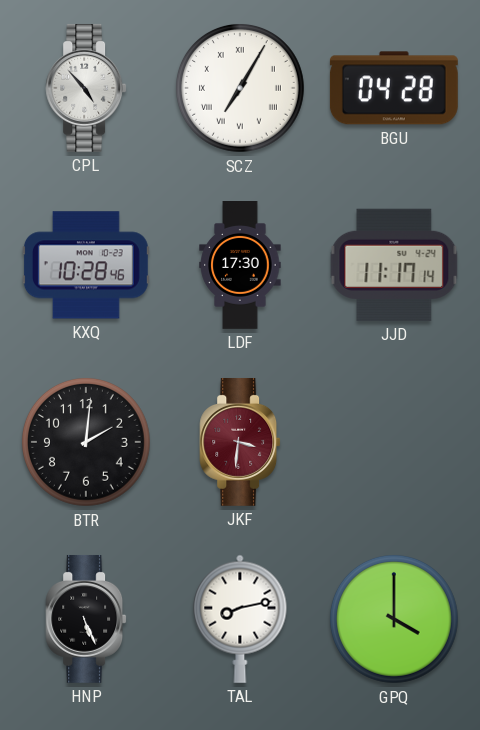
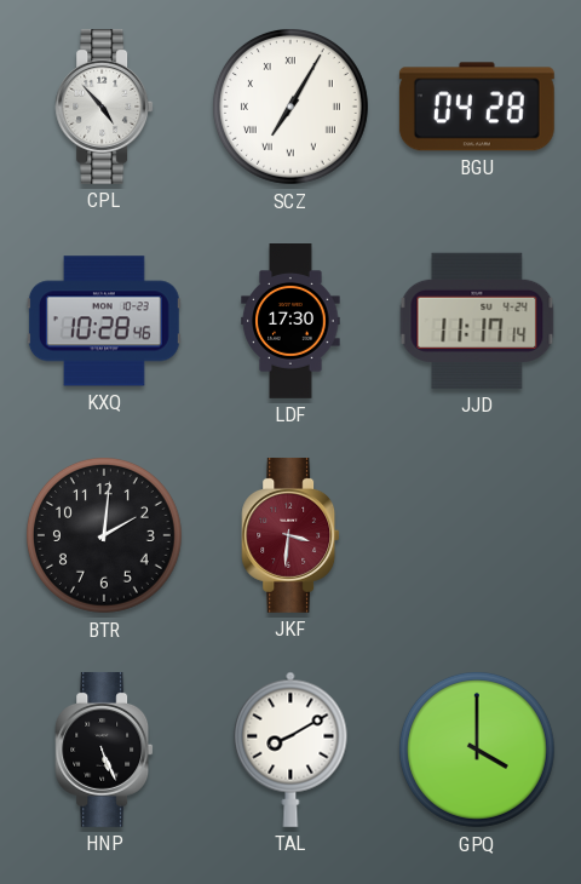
TAL: 8:13 -> 8:10 (290, 750)
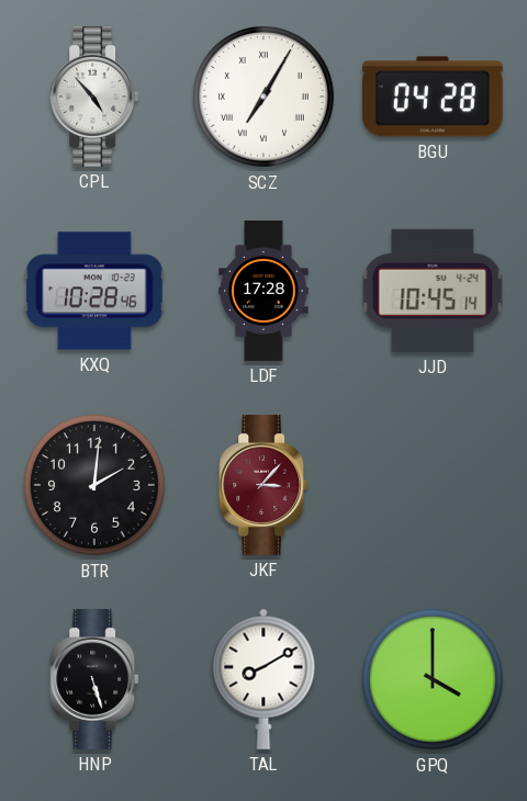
LDF: 17:30 -> 17:28 (263, 292)
JJD: 11:17 -> 10:45 (433, 291)
JKF: 3:31 -> 3:07 (263, 485)
HNP: 5:26 -> 5:27 (94, 679)
